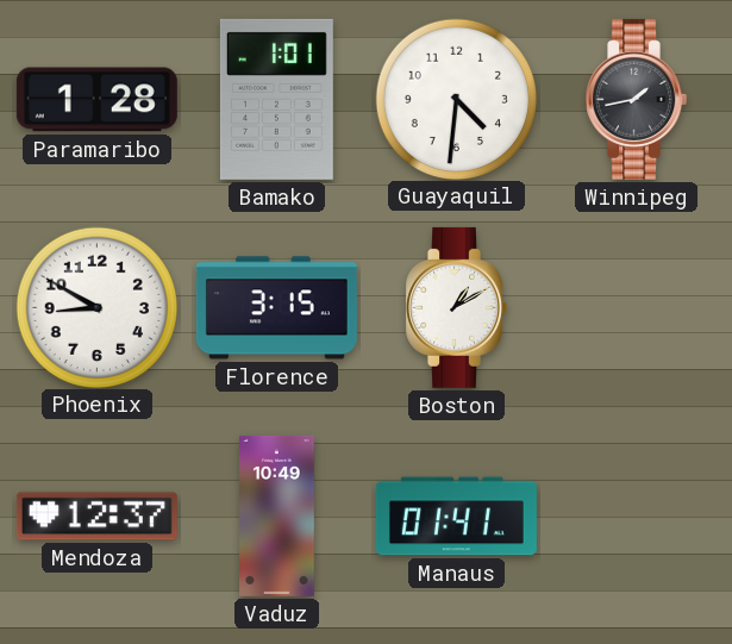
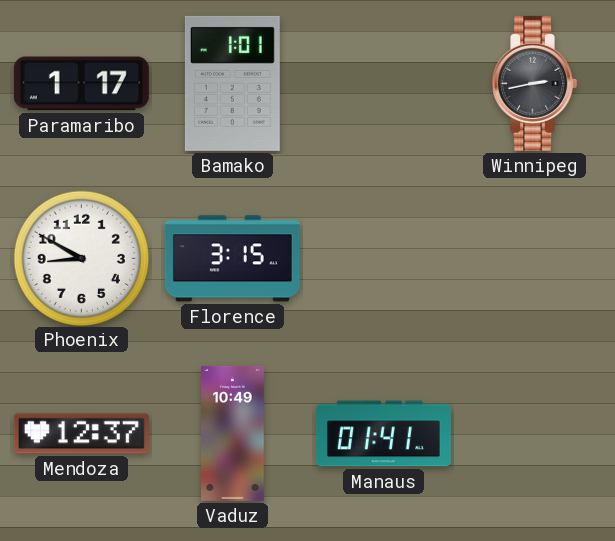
Paramaribo: 1:28 -> 1:17 (81, 84)
Guayaquil: 4:31 -> none (456, 99)
Winnipeg: 1:43 -> 2:43 (534, 83)
Boston: 1:10 -> none (456, 307)
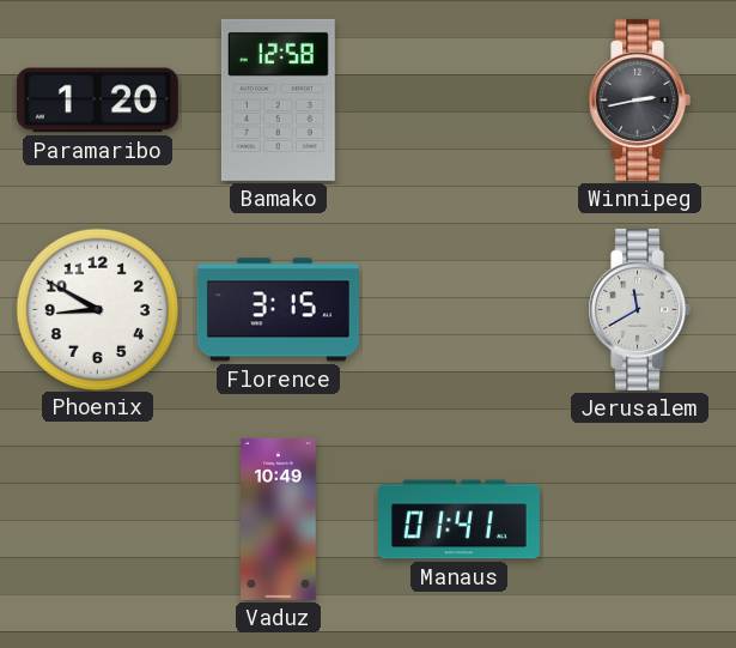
Paramaribo: 1:17 -> 1:20 (97, 101)
Bamako: 1:01 -> 12:58 (278, 99)
Jerusalem: none -> 11:40 (639, 309)
Mendoza: 12:37 -> none (81, 434)
